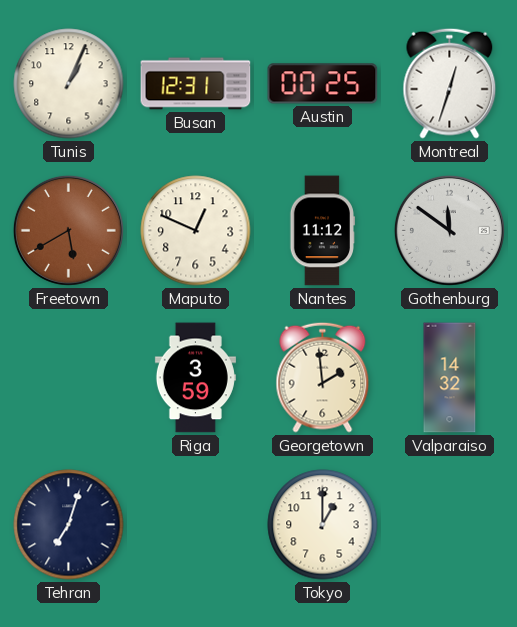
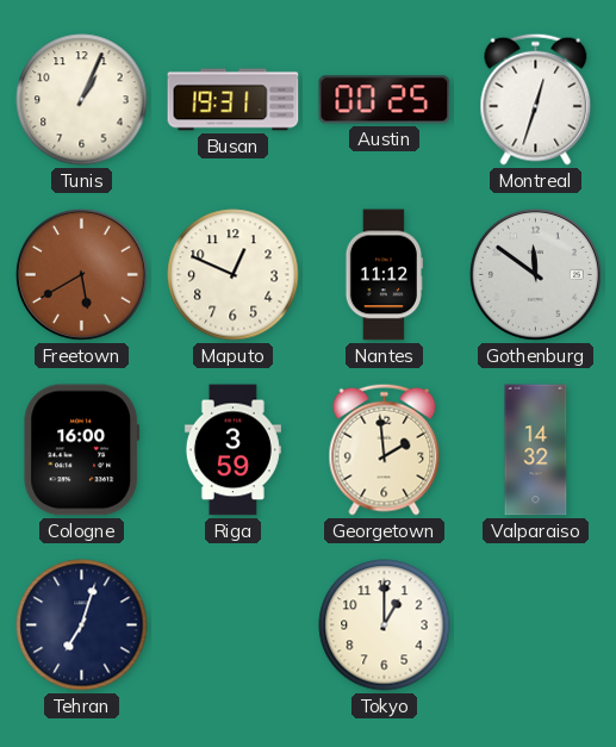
Busan: 12:31 -> 19:31 (234, 100)
Cologne: none -> 16:00 (82, 450)
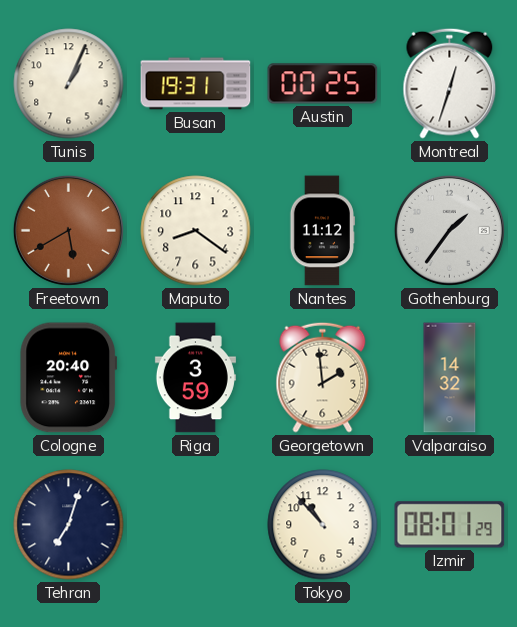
Maputo: 12:49 -> 8:21 (196, 231)
Gothenburg: 11:51 -> 1:36 (449, 230)
Cologne: 16:00 -> 20:40 (69, 378)
Tokyo: 1:00 -> 10:53 (323, 525)
Izmir: none -> 08:01 (450, 525)
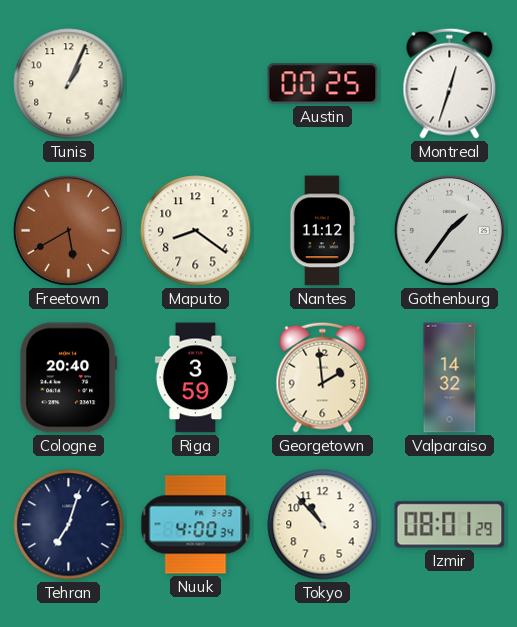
Busan: 19:31 -> none (196, 84)
Nuuk: none -> 4:00 (196, 525)
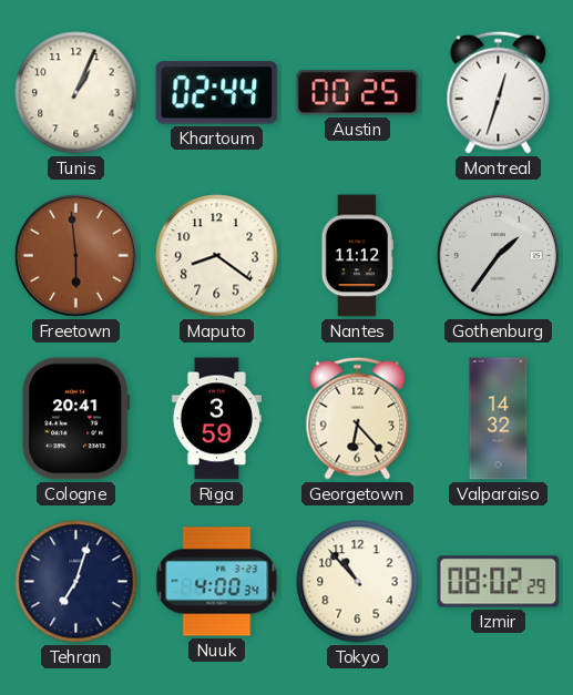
Khartoum: none -> 02:44 (217, 93)
Freetown: 5:40 -> 5:59 (75, 255)
Cologne: 20:40 -> 20:41 (76, 419)
Georgetown: 1:59 -> 6:23 (358, 418)
Izmir: 08:01 -> 08:02 (499, 582)
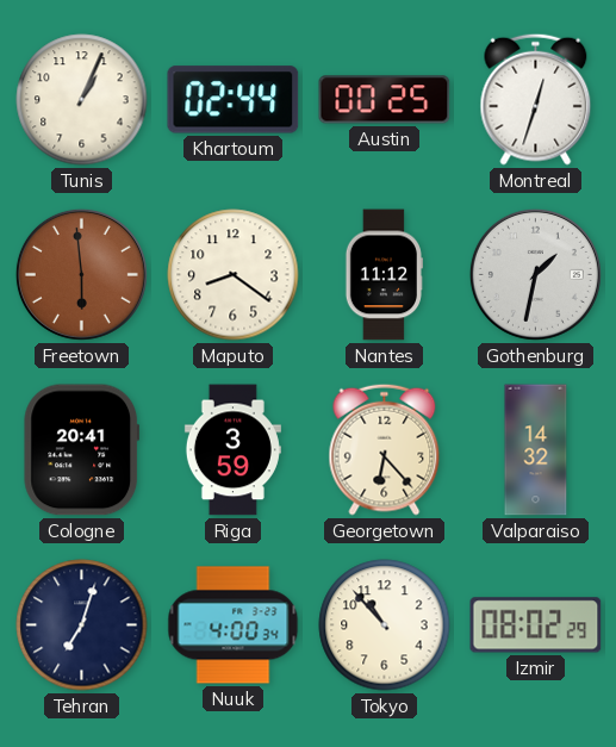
Gothenburg: 1:36 -> 1:32 (535, 274)
